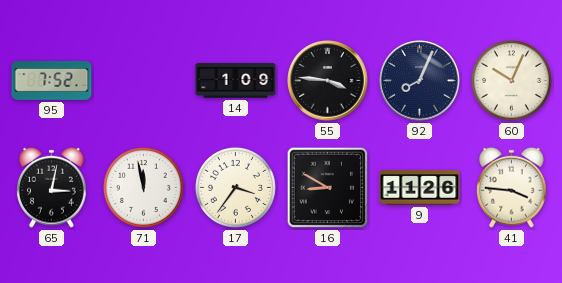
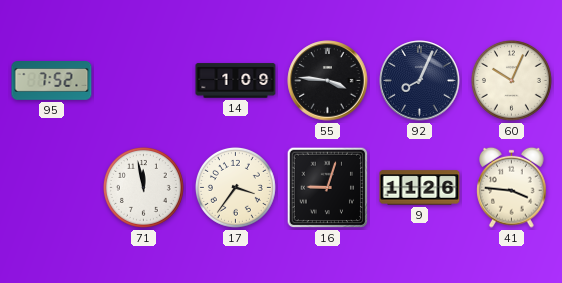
65: 3:02 -> none (52, 187)
16: 8:50 -> 9:03 (328, 188)
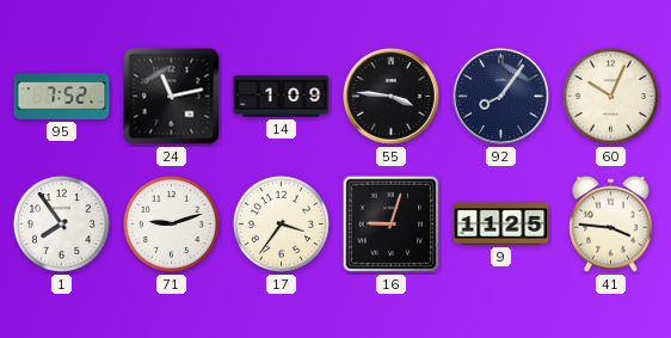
24: none -> 11:13 (172, 97)
92: 8:04 -> 8:06 (501, 97)
1: none -> 7:54 (61, 223)
71: 11:58 -> 9:12 (171, 223)
9: 11:26 -> 11:25 (501, 225)
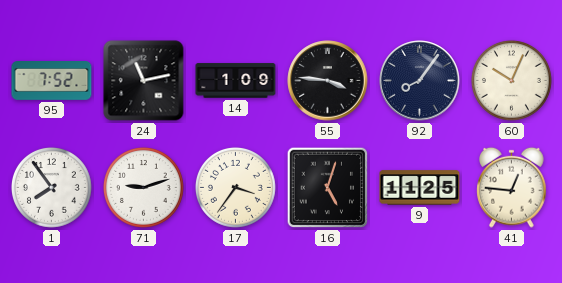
16: 9:03 -> 5:03 (328, 188)
41: 3:46 -> 12:46 (512, 187)
